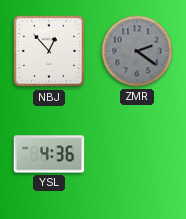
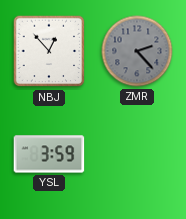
ZMR: 2:21 -> 2:23 (137, 51)
YSL: 4:36 -> 3:59 (49, 154)
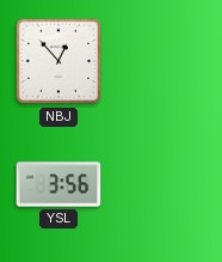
ZMR: 2:23 -> none (137, 51)
YSL: 3:59 -> 3:56 (58, 184)
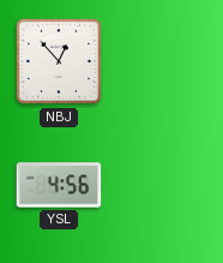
YSL: 3:56 -> 4:56 (59, 185)
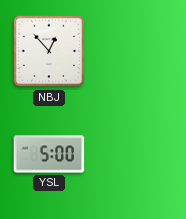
YSL: 4:56 -> 5:00 (49, 154)
